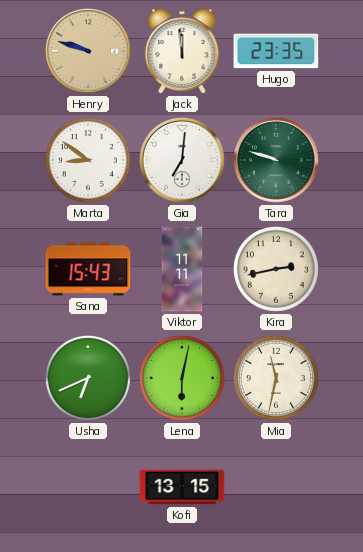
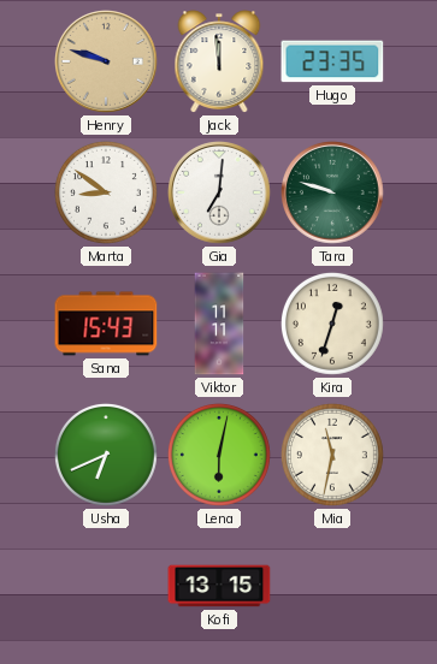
Kira: 2:43 -> 12:33 (332, 324)
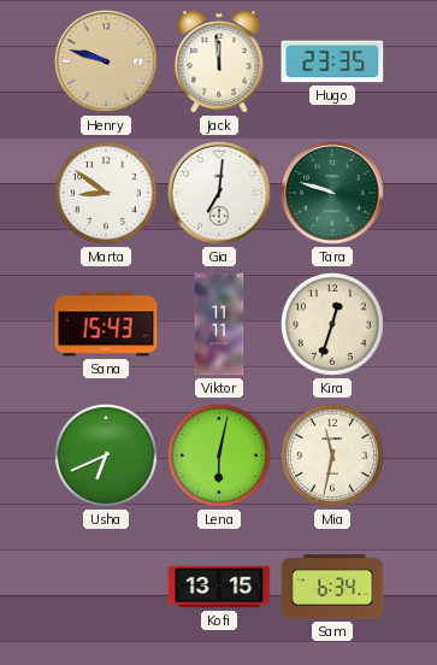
Sam: none -> 6:34 (332, 587)
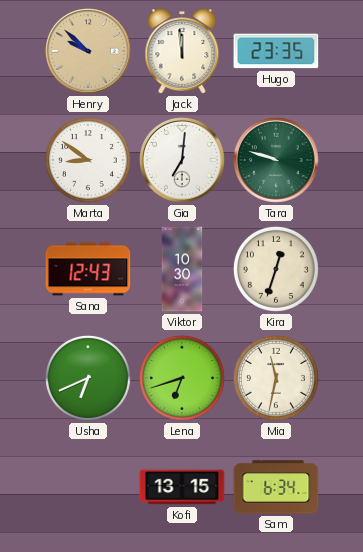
Henry: 9:48 -> 9:52 (89, 52)
Sana: 15:43 -> 12:43 (88, 269)
Viktor: 11:11 -> 10:30 (182, 269)
Lena: 6:02 -> 6:42 (182, 378)
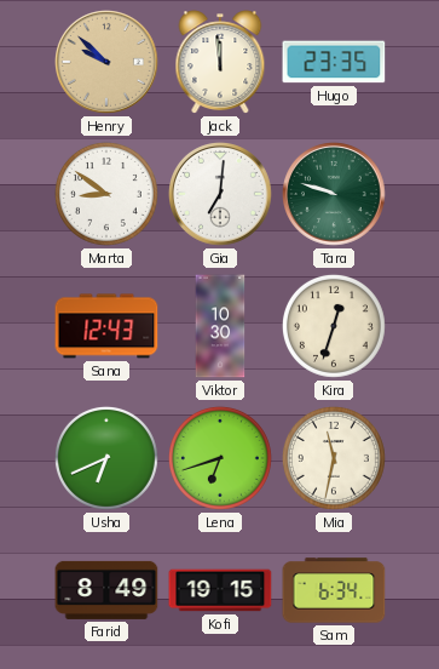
Farid: none -> 8:49 (106, 590)
Kofi: 13:15 -> 19:15 (220, 590)
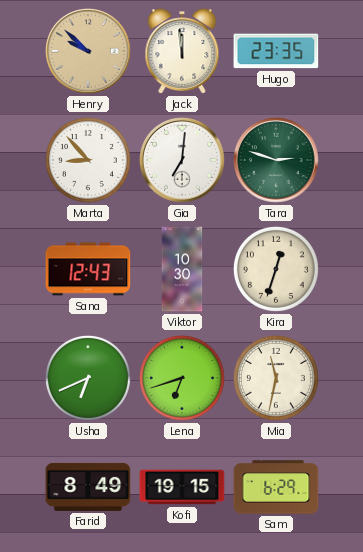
Marta: 8:51 -> 8:53 (88, 160)
Tara: 9:48 -> 2:48 (277, 161)
Sam: 6:34 -> 6:29 (276, 487)
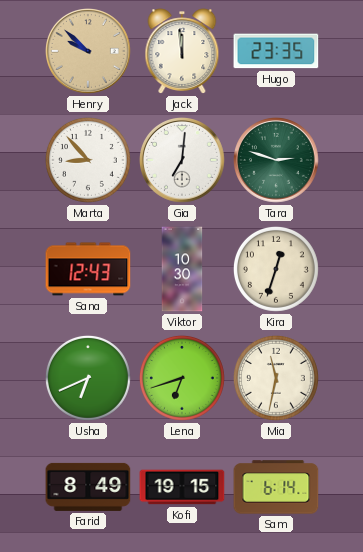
Sam: 6:29 -> 6:14 (276, 487)
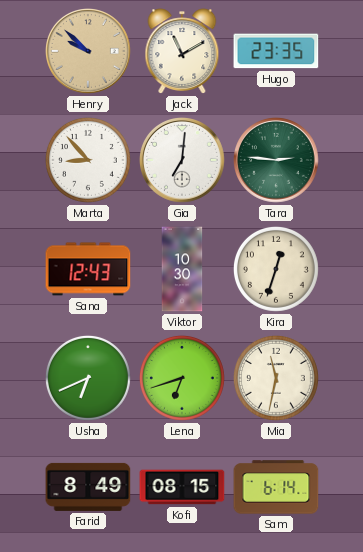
Jack: 11:59 -> 11:10 (182, 51)
Tara: 2:48 -> 2:46 (277, 161)
Kofi: 19:15 -> 08:15 (182, 487)
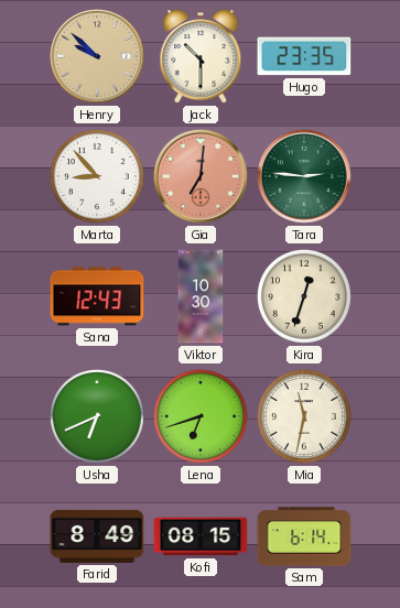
Jack: 11:10 -> 10:30 (201, 56)
Gia dial: white -> salmon (202, 177)
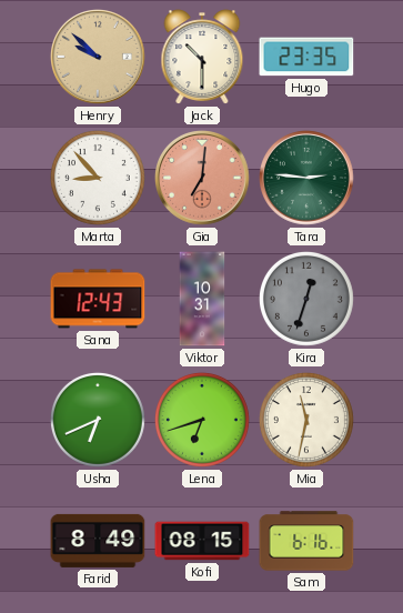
Viktor: 10:30 -> 10:31 (202, 299)
Kira dial: cream -> grey (306, 299)
Sam: 6:14 -> 6:16 (306, 541)
